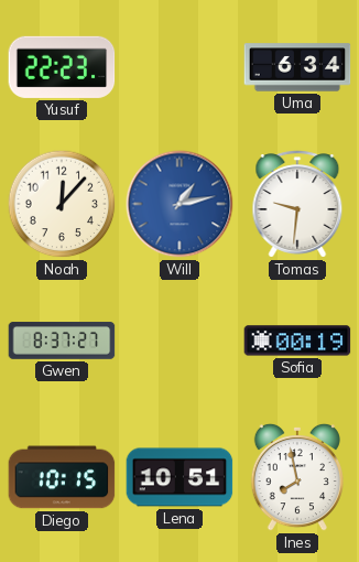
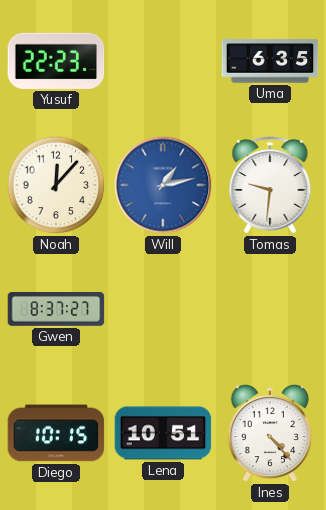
Uma: 6:34 -> 6:35 (270, 61)
Sofia: 00:19 -> none (297, 341)
Ines: 7:58 -> 4:23 (270, 433)
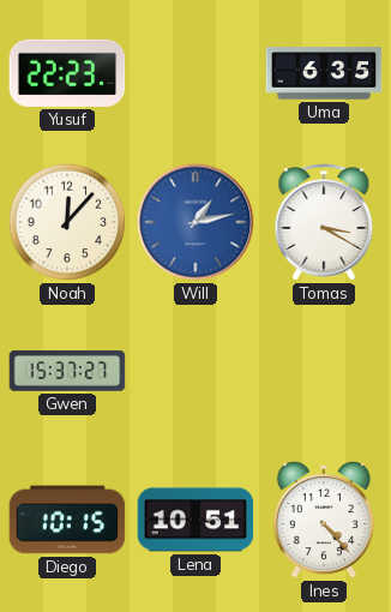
Tomas: 9:31 -> 3:20 (324, 222)
Gwen: 8:37 -> 15:37 (67, 371)
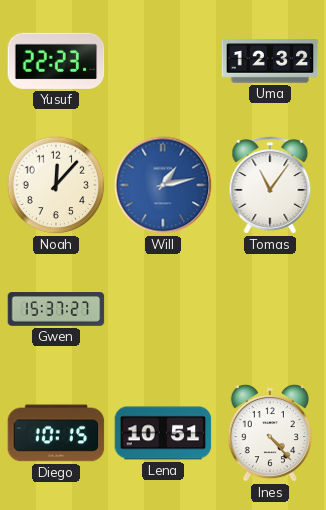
Uma: 6:35 -> 12:32 (270, 61)
Tomas: 3:20 -> 11:06 (270, 185)
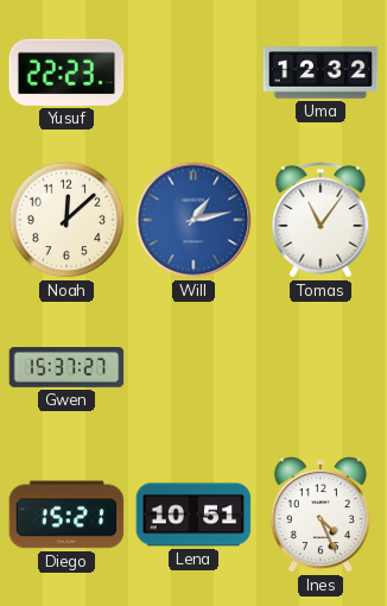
Noah: 12:07 -> 12:08 (66, 220)
Diego: 10:15 -> 15:21 (66, 515)
Ines: 4:23 -> 4:26 (321, 515)
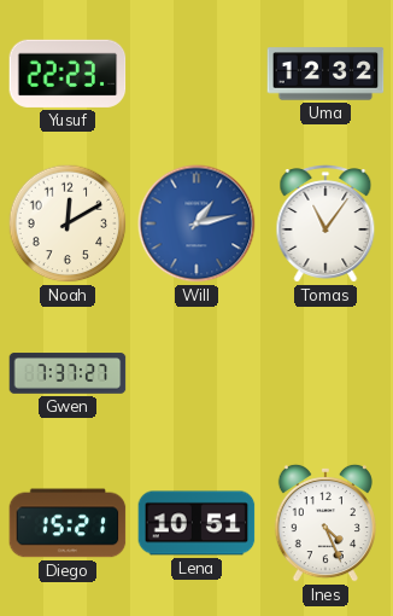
Noah: 12:08 -> 12:10 (68, 223)
Gwen: 15:37 -> 7:37 (68, 373)
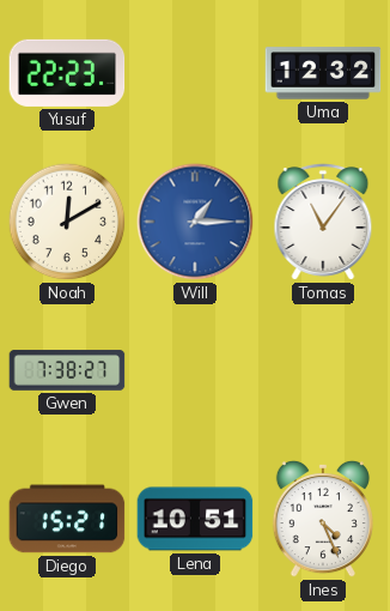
Will: 1:13 -> 1:15 (195, 222)
Gwen: 7:37 -> 7:38 (67, 370)
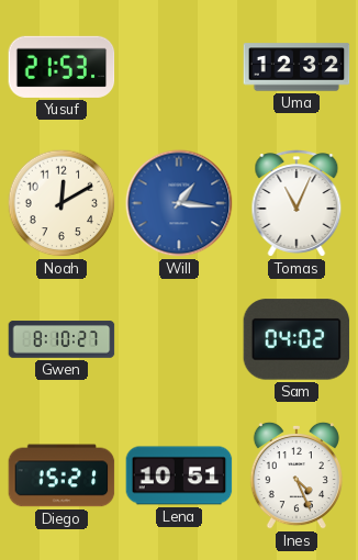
Yusuf: 22:23 -> 21:53 (61, 67)
Will: 1:15 -> 1:16 (179, 203)
Tomas: 11:06 -> 11:04 (297, 203)
Gwen: 7:38 -> 8:10 (61, 339)
Sam: none -> 04:02 (297, 339)
